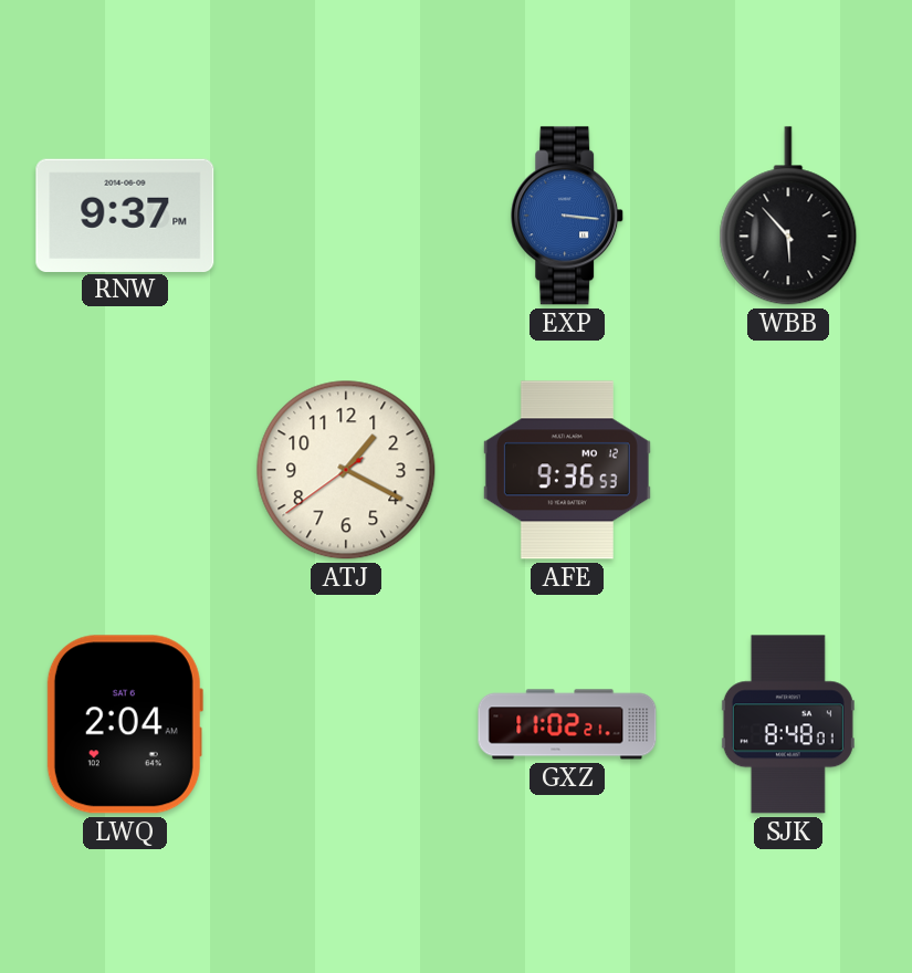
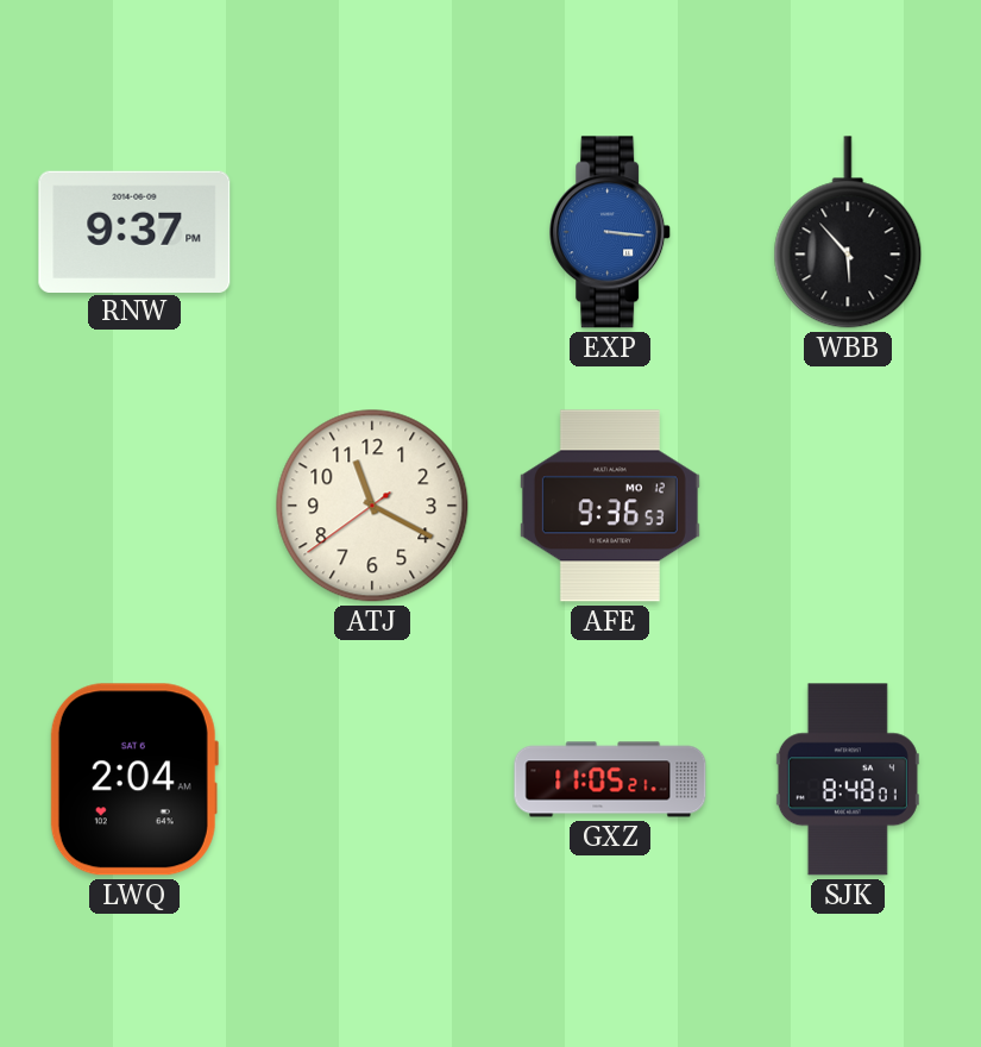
ATJ: 1:19 -> 11:19 (372, 506)
GXZ: 11:02 -> 11:05 (610, 779)
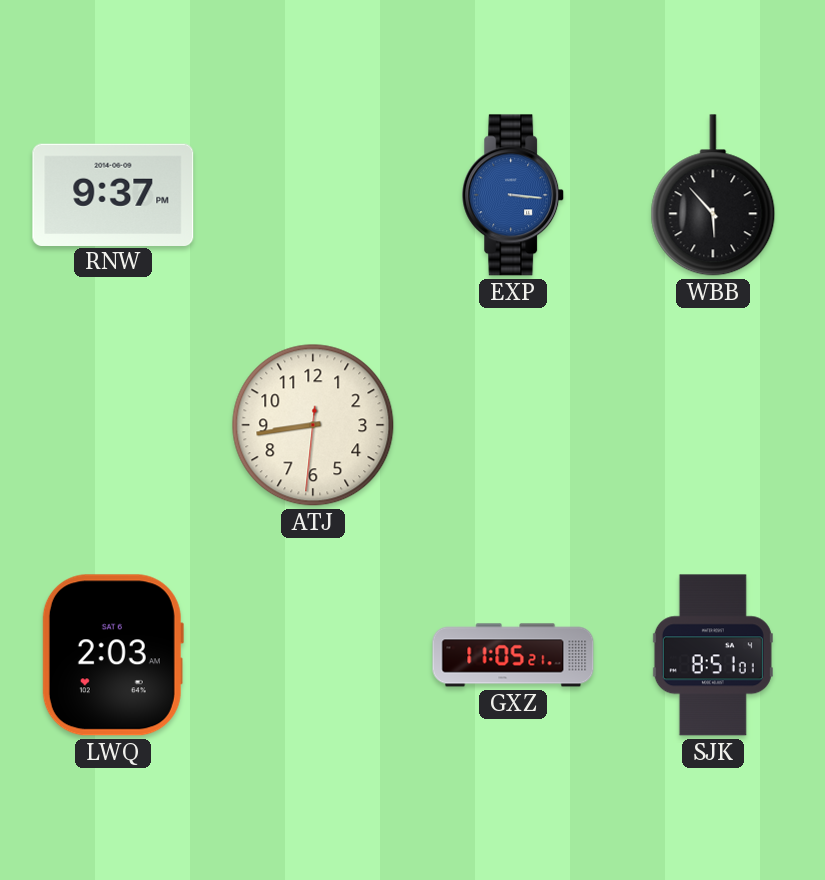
ATJ: 11:19 -> 8:43 (313, 425)
AFE: 9:36 -> none (610, 506)
LWQ: 2:04 -> 2:03 (113, 655)
SJK: 8:48 -> 8:51 (713, 655)
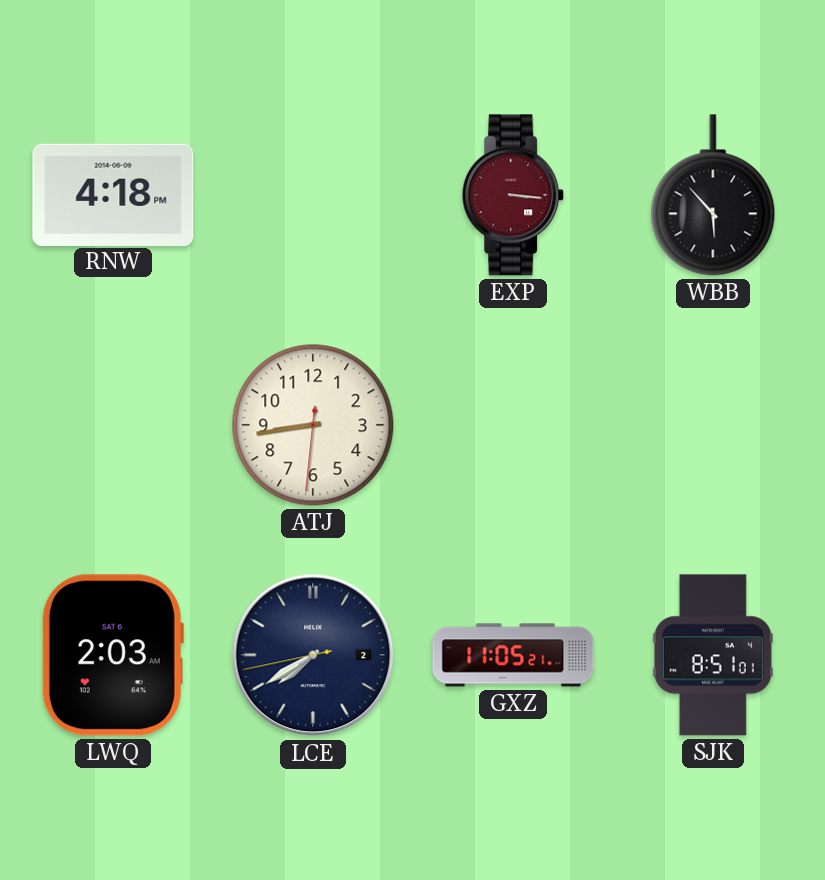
RNW: 9:37 -> 4:18 (113, 194)
EXP dial: blue -> burgundy (514, 195)
LCE: none -> 7:39 (313, 655)
